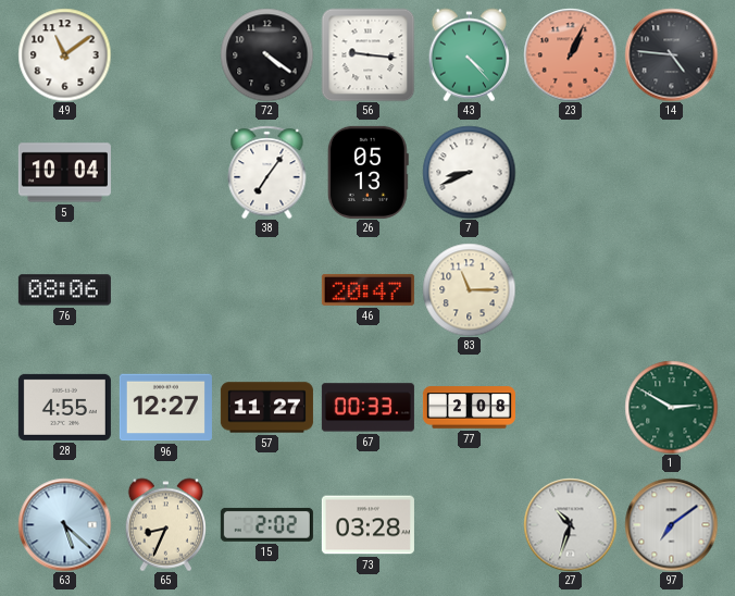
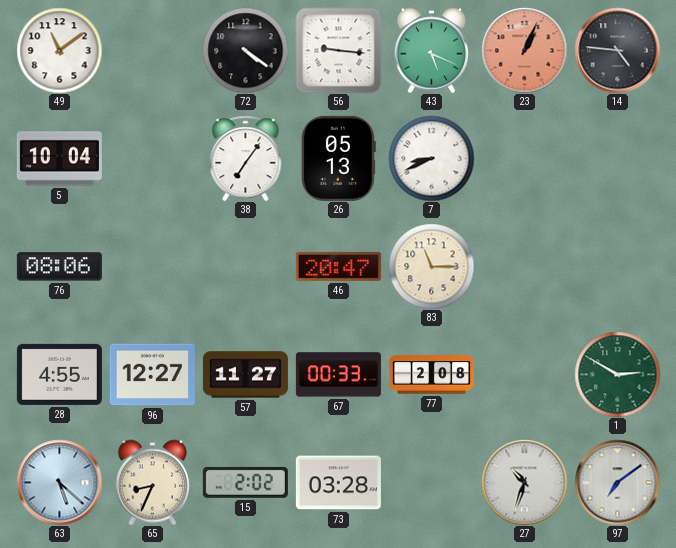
43: 4:23 -> 5:19 (432, 50)
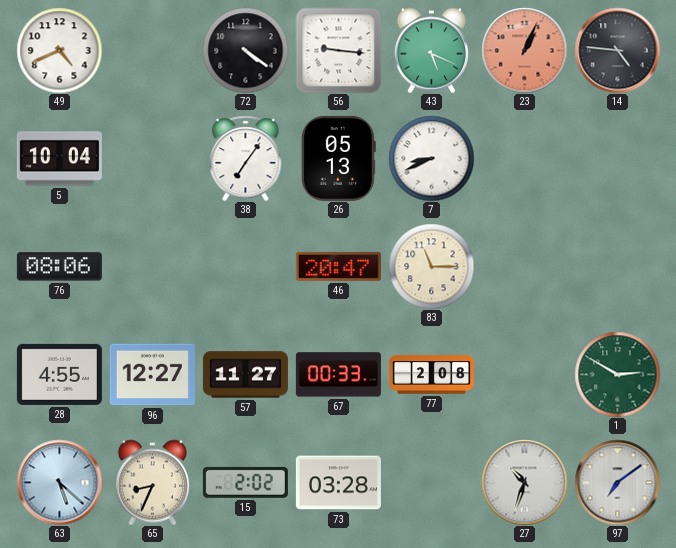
49: 11:09 -> 4:41 (59, 50)
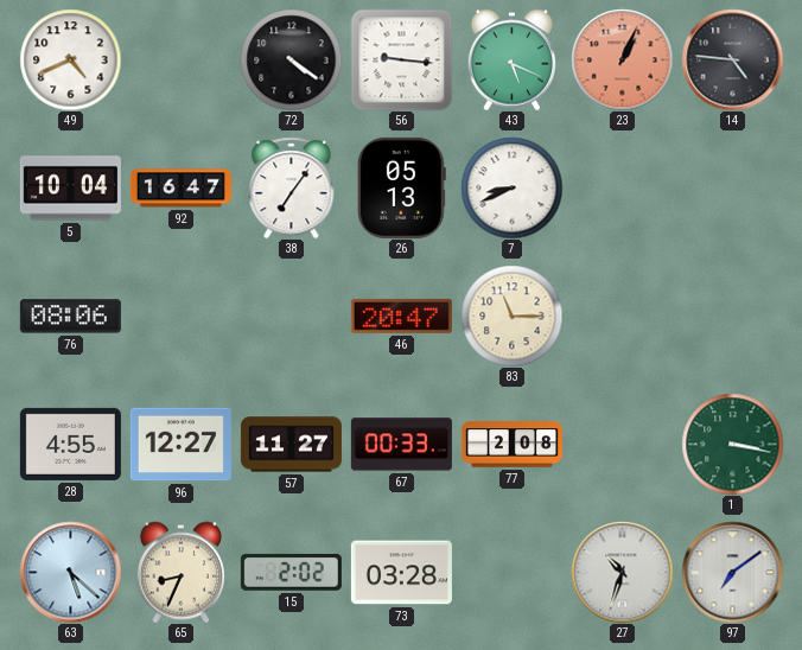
92: none -> 16:47 (180, 189)
1: 2:50 -> 3:17 (732, 444)
